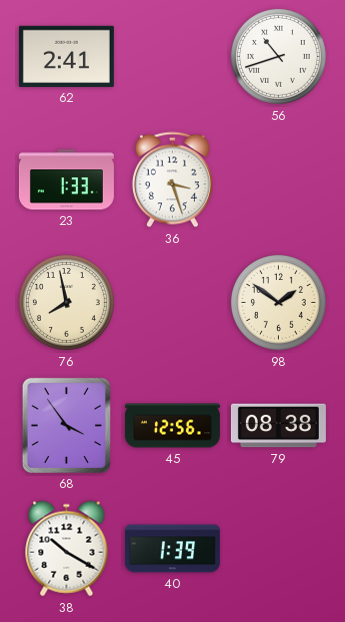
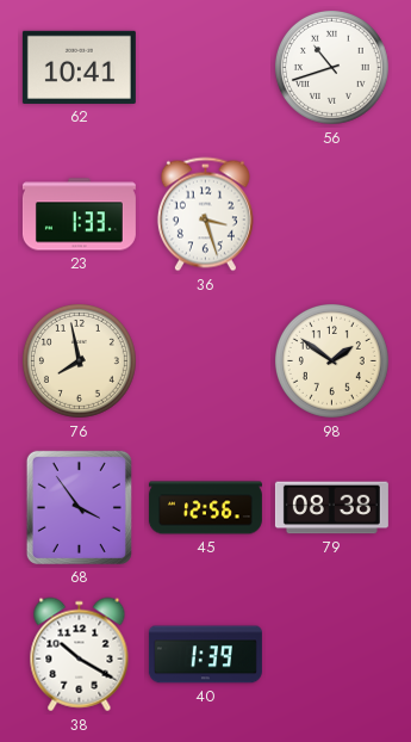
62: 2:41 -> 10:41 (79, 67)
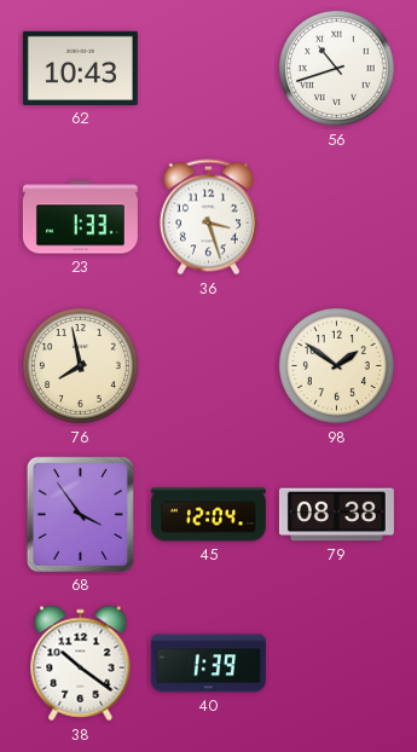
62: 10:41 -> 10:43 (80, 68)
45: 12:56 -> 12:04 (208, 515)
38: 10:20 -> 10:21 (81, 664)
